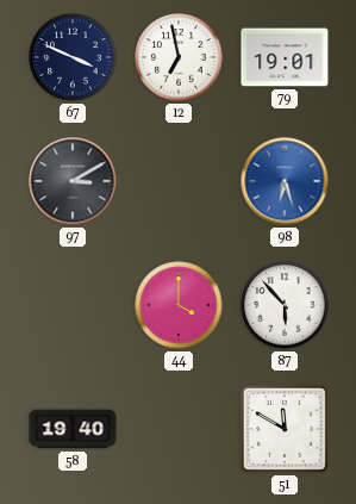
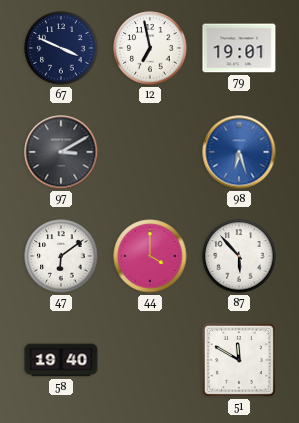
47: none -> 6:09 (61, 256)
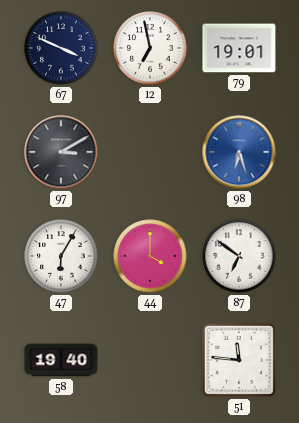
47: 6:09 -> 6:05 (61, 256)
87: 5:53 -> 6:51 (239, 256)
51: 11:50 -> 11:46 (239, 360)
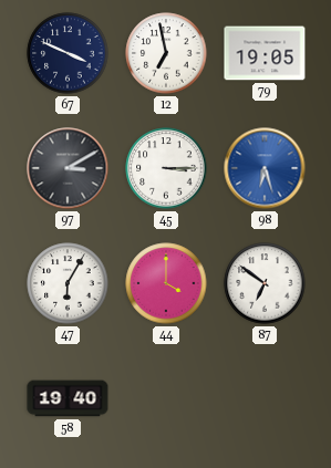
79: 19:01 -> 19:05 (265, 53)
45: none -> 3:15 (166, 168)
51: 11:46 -> none (239, 360)
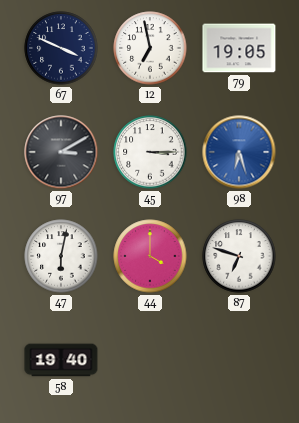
47: 6:05 -> 6:02 (61, 256)
87: 6:51 -> 6:48 (239, 256)
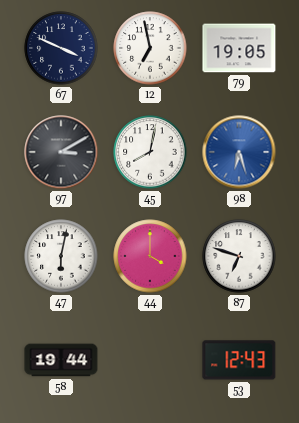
45: 3:15 -> 8:02 (150, 152)
58: 19:40 -> 19:44 (61, 360)
53: none -> 12:43 (239, 360)
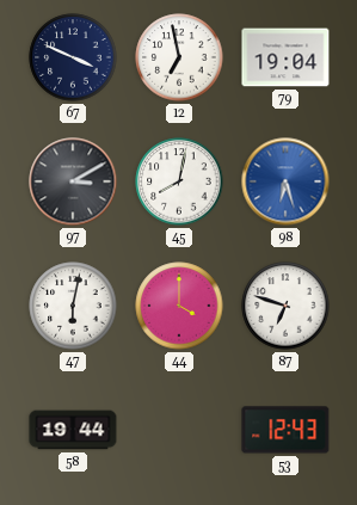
79: 19:05 -> 19:04 (285, 57)
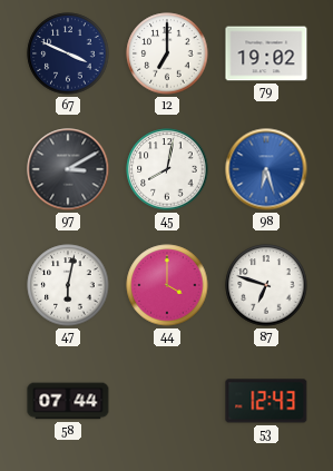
12: 6:58 -> 7:00 (167, 53)
79: 19:04 -> 19:02 (266, 53)
58: 19:44 -> 07:44 (68, 401)
